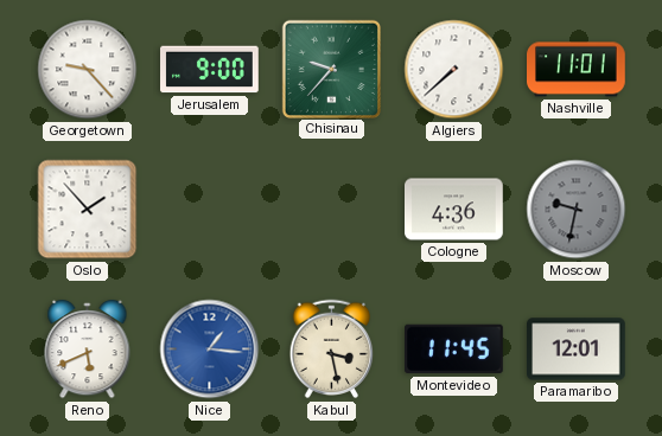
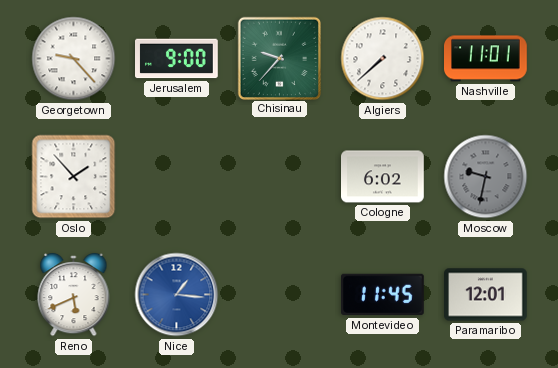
Cologne: 4:36 -> 6:02 (383, 177)
Kabul: 3:28 -> none (332, 350)
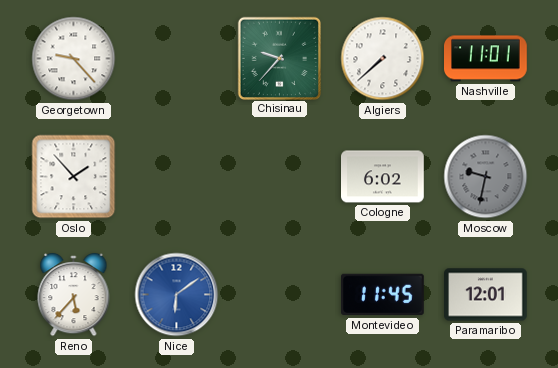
Jerusalem: 9:00 -> none (177, 59)
Reno: 5:41 -> 5:37 (74, 295)
Nice: 1:16 -> 6:09 (177, 295)
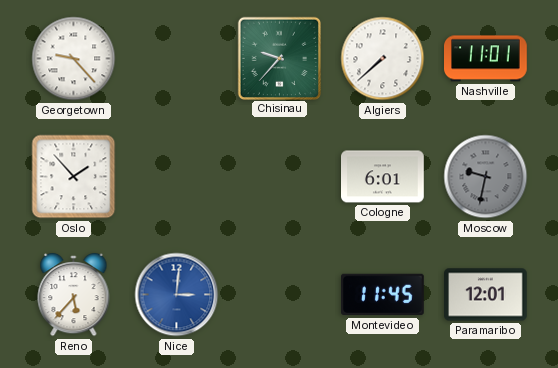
Cologne: 6:02 -> 6:01 (383, 177)
Nice: 6:09 -> 3:01 (177, 295)
